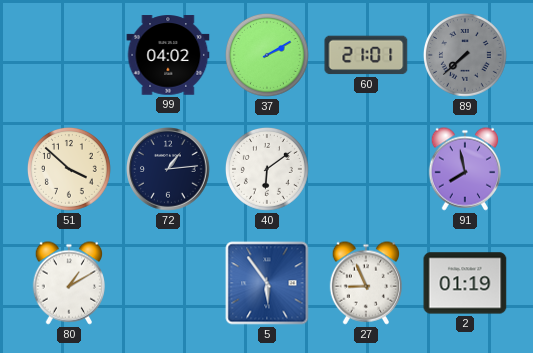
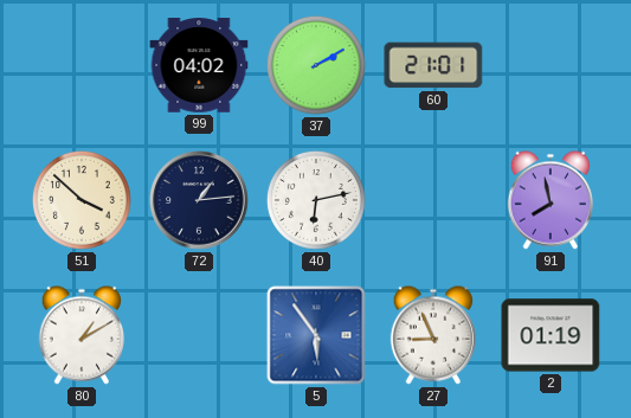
89: 7:38 -> none (465, 55)
40: 6:09 -> 6:13 (316, 200)
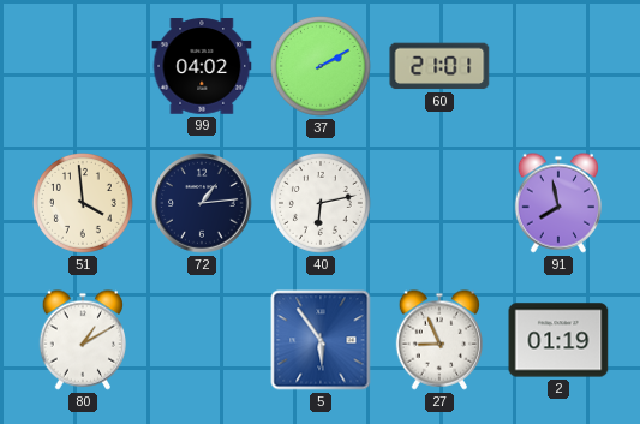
51: 3:52 -> 3:59 (83, 203)
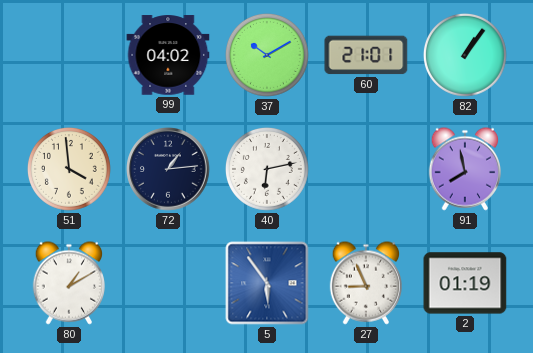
37: 2:10 -> 10:10 (267, 55)
82: none -> 1:06 (465, 55)
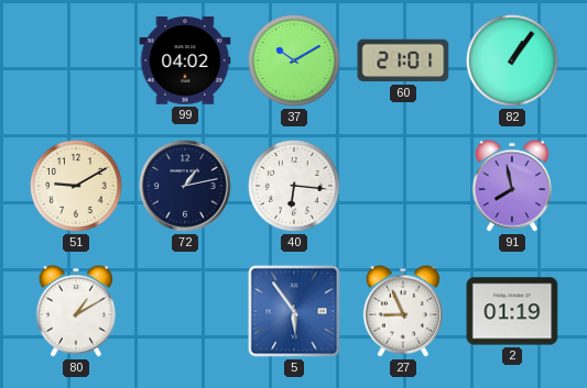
51: 3:59 -> 9:10 (76, 186)
72: 1:14 -> 1:13 (185, 186)
40: 6:13 -> 6:16 (294, 186)
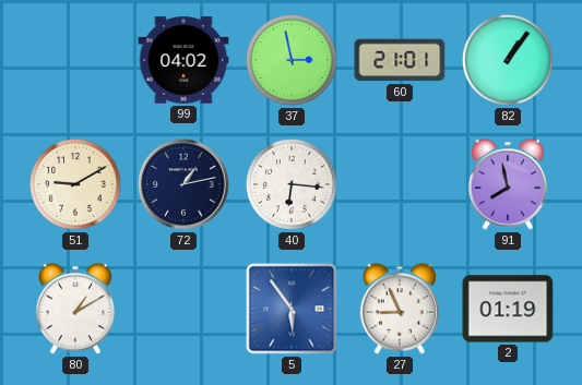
37: 10:10 -> 2:58 (292, 60)
